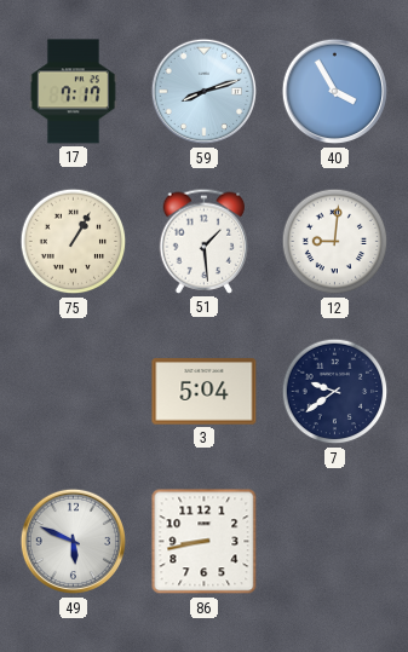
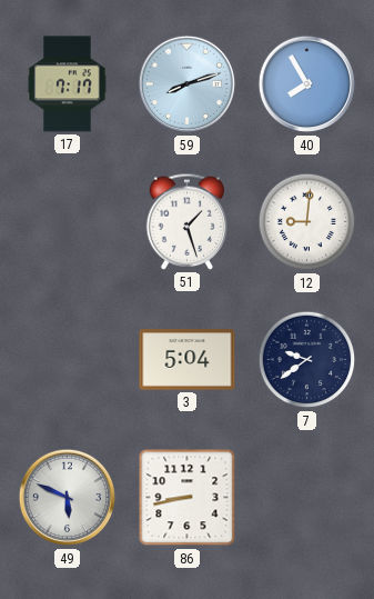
40: 3:55 -> 7:55 (307, 84)
75: 1:05 -> none (74, 242)
51: 1:29 -> 1:27 (188, 221)
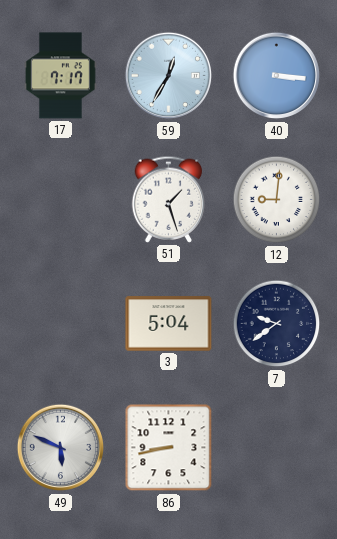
59: 8:12 -> 12:35 (169, 76)
40: 7:55 -> 3:16 (277, 76)
